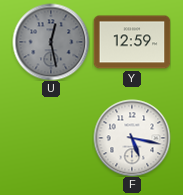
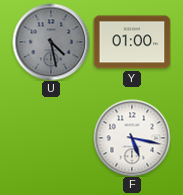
U: 12:28 -> 4:28 (51, 42)
Y: 12:59 -> 01:00 (132, 42)
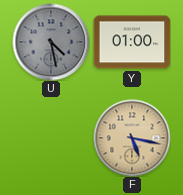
F dial: white -> champagne (132, 138)
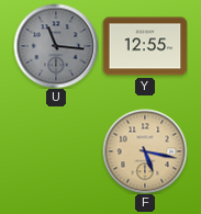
U: 4:28 -> 11:16 (56, 46)
Y: 01:00 -> 12:55 (145, 46)
